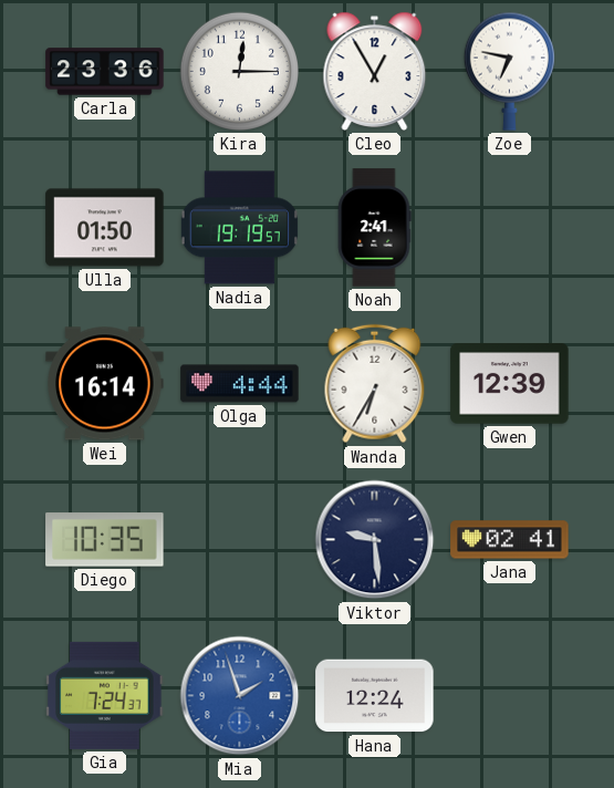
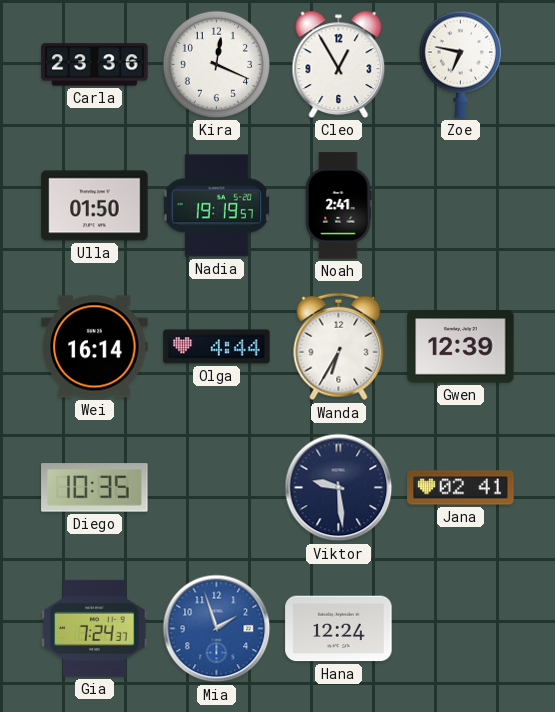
Kira: 12:15 -> 12:19 (216, 64)
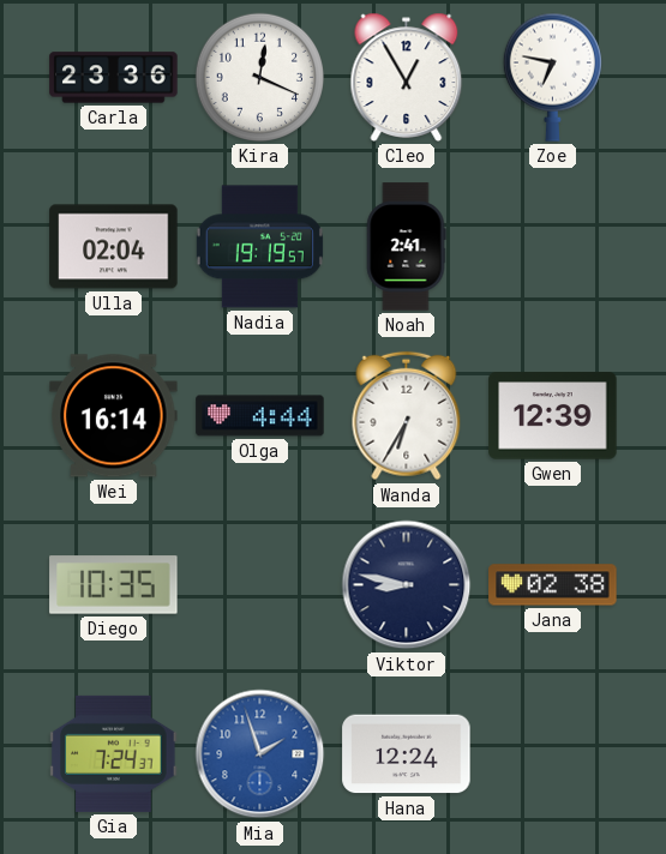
Ulla: 01:50 -> 02:04 (114, 247)
Viktor: 9:29 -> 8:47 (407, 585)
Jana: 02:41 -> 02:38 (553, 585)
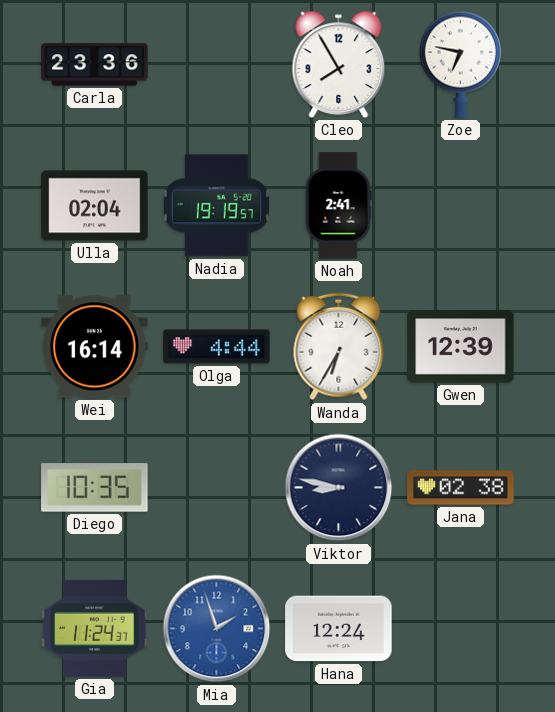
Kira: 12:19 -> none (259, 77)
Cleo: 12:55 -> 7:55 (339, 64)
Gia: 7:24 -> 11:24 (95, 628)
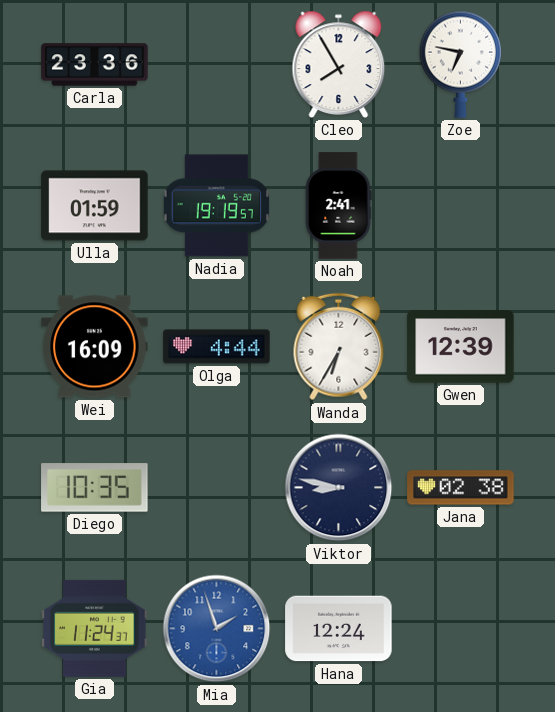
Ulla: 02:04 -> 01:59 (95, 206)
Wei: 16:14 -> 16:09 (95, 347)
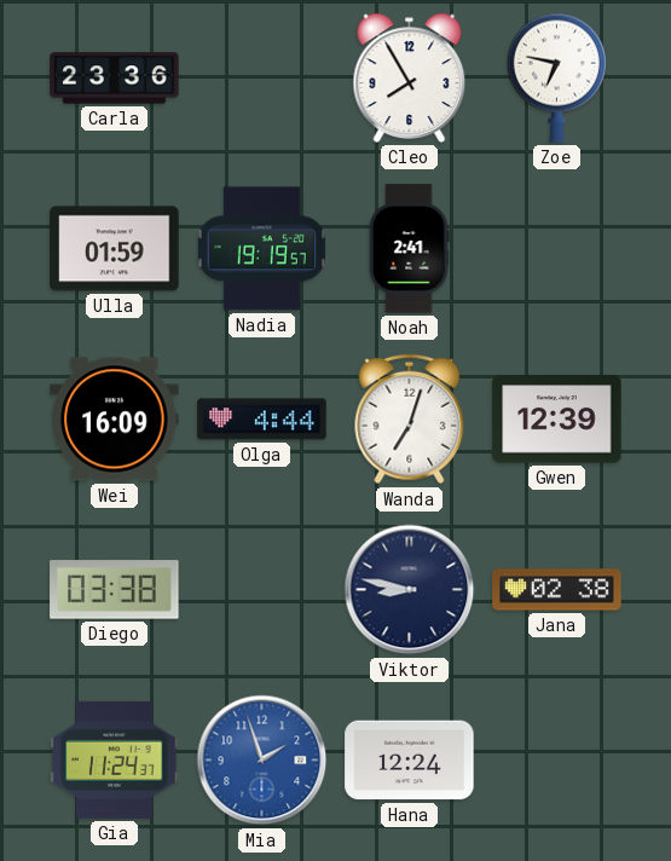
Wanda: 6:35 -> 7:03 (410, 420)
Diego: 10:35 -> 03:38 (115, 590)
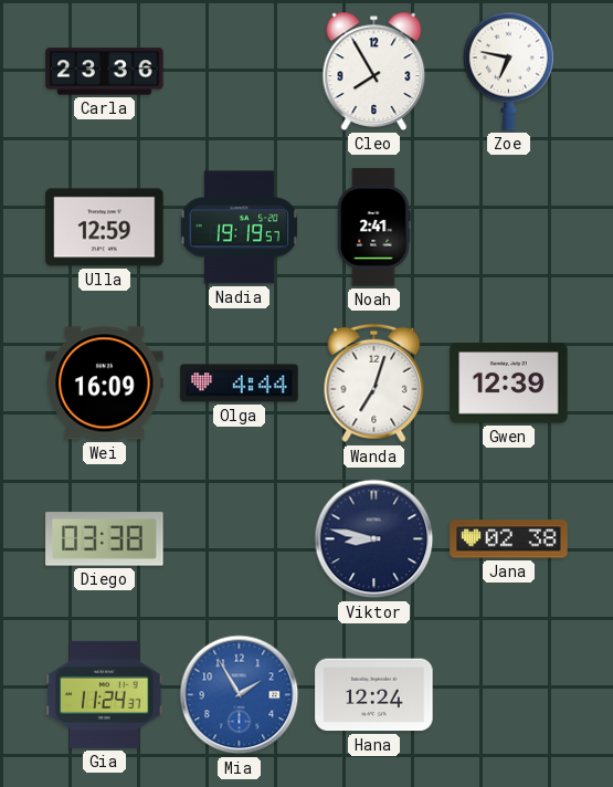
Ulla: 01:59 -> 12:59 (105, 228)
Mia: 1:57 -> 1:55 (240, 695)
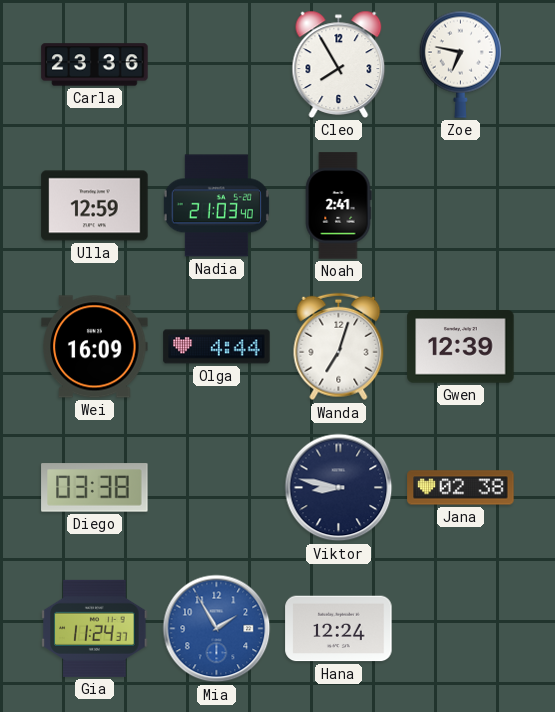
Nadia: 19:19 -> 21:03 (216, 206)
